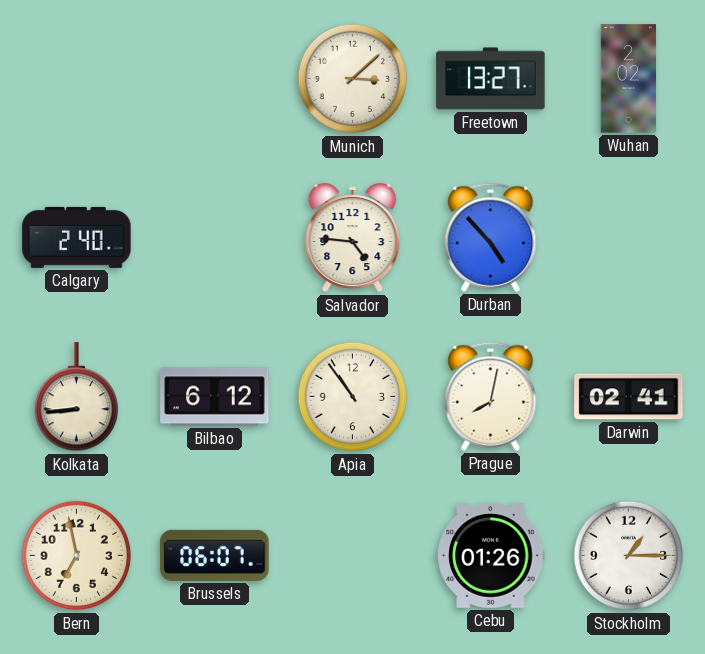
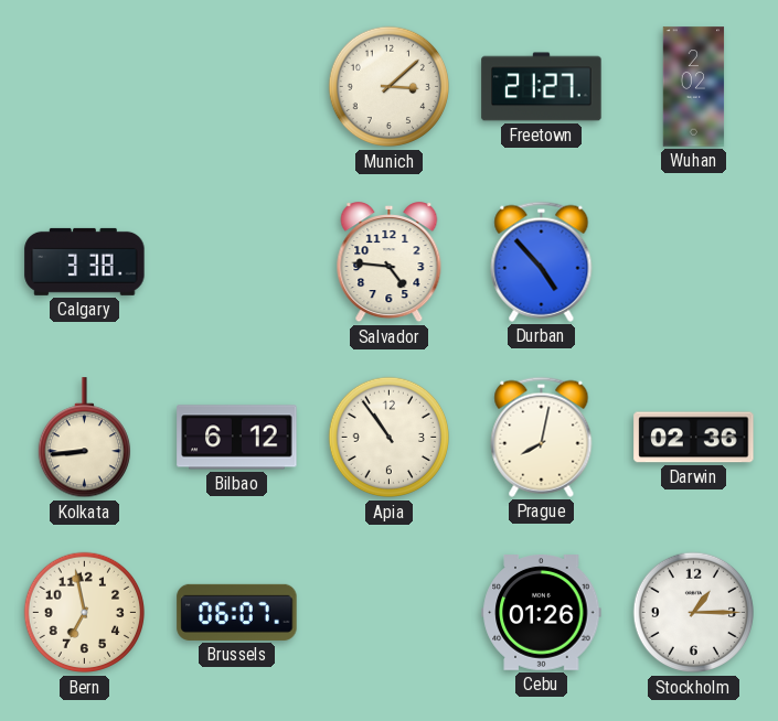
Freetown: 13:27 -> 21:27 (542, 87)
Calgary: 2:40 -> 3:38 (85, 261)
Darwin: 02:41 -> 02:36 (694, 438)
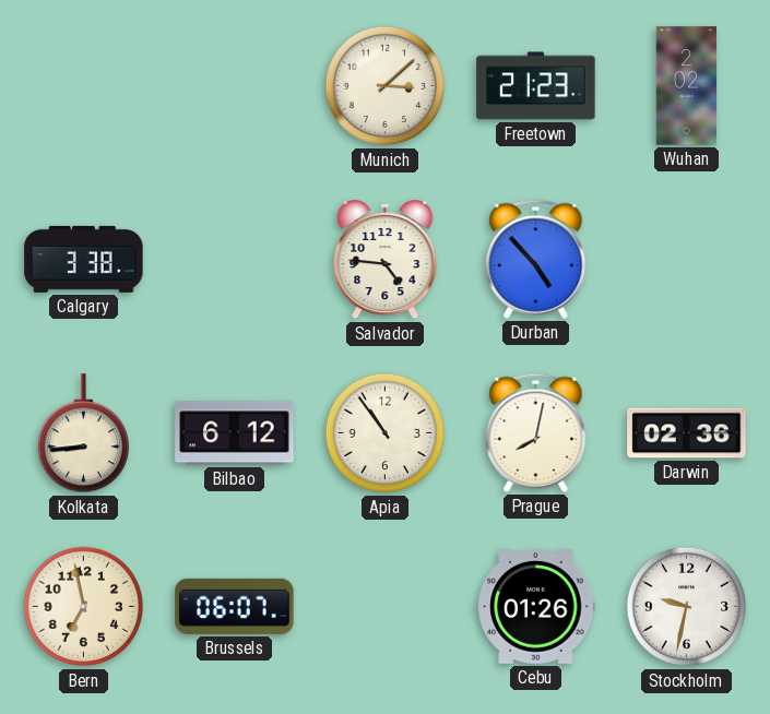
Freetown: 21:27 -> 21:23 (536, 86)
Stockholm: 1:15 -> 9:32 (687, 607)
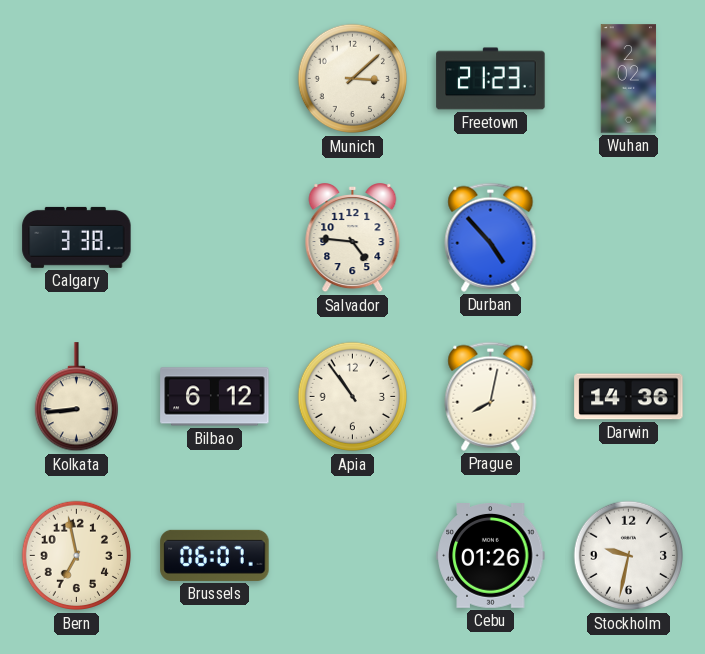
Darwin: 02:36 -> 14:36 (629, 397)
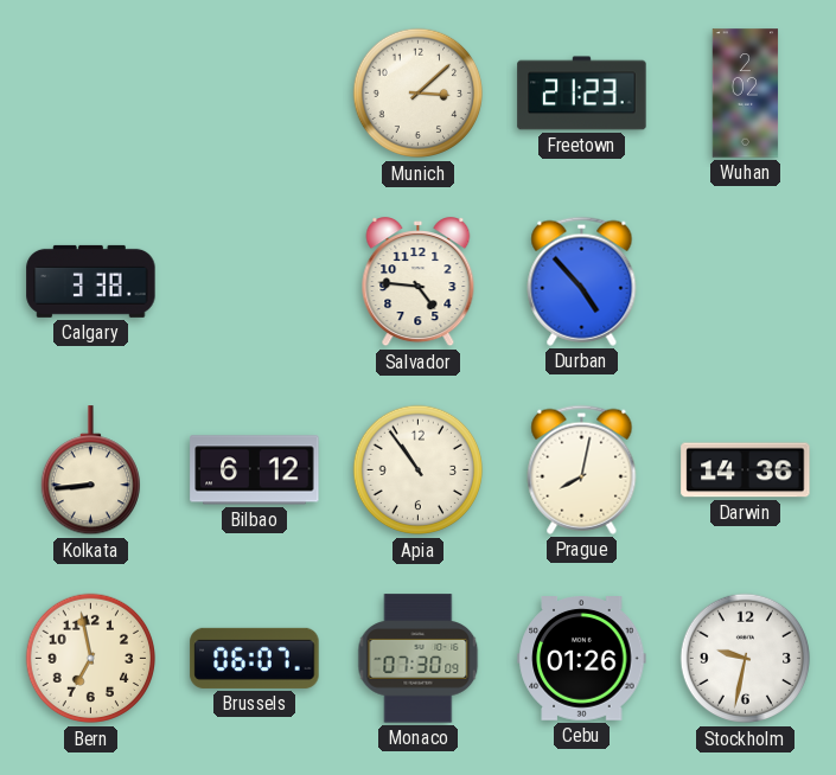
Monaco: none -> 07:30 (419, 659)
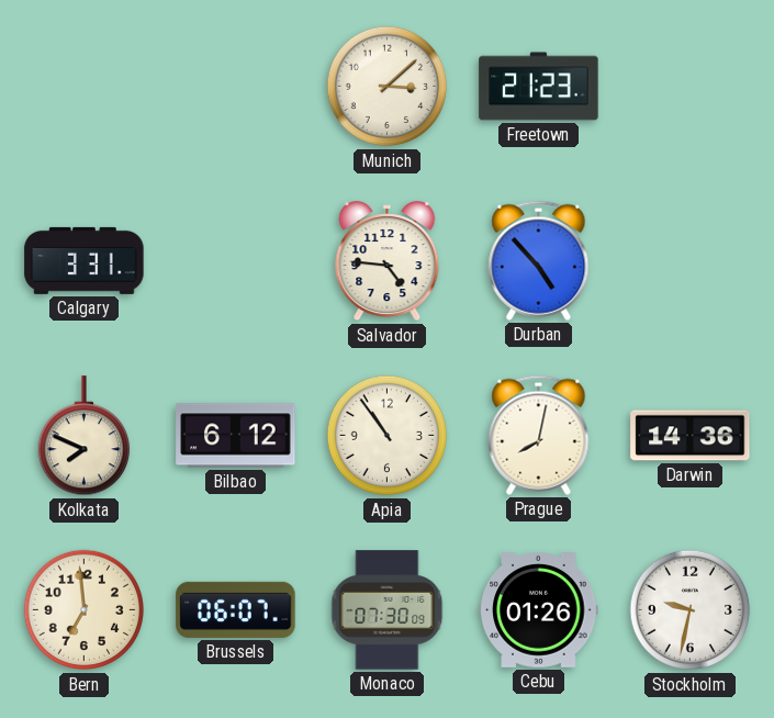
Wuhan: 2:02 -> none (746, 94)
Calgary: 3:38 -> 3:31 (85, 260)
Kolkata: 8:44 -> 7:49 (83, 436)
Bern: 6:58 -> 6:59 (85, 610)
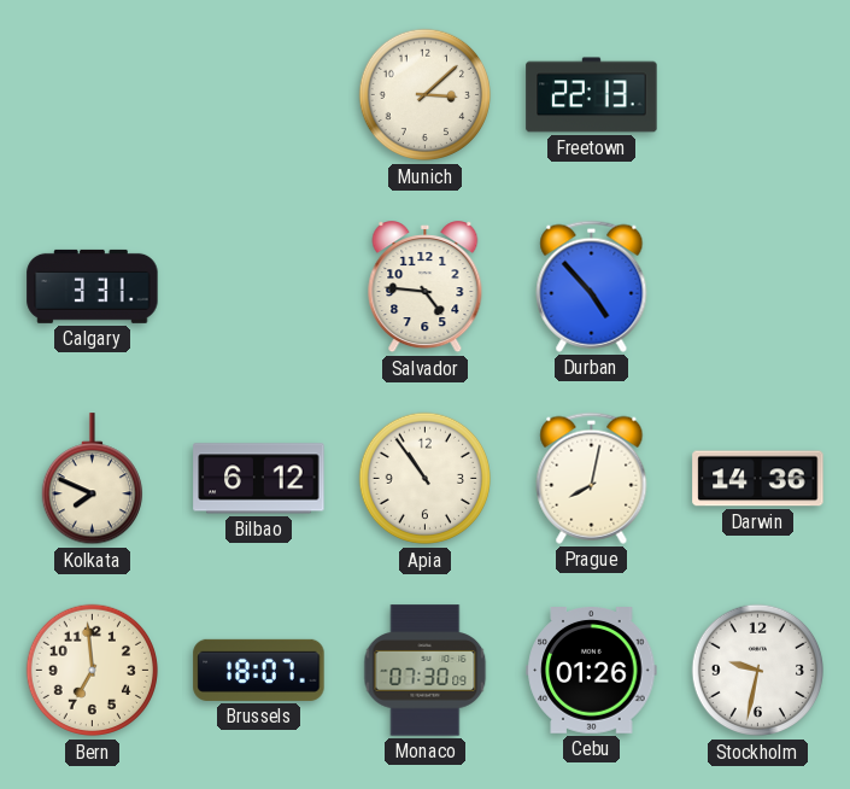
Freetown: 21:23 -> 22:13 (592, 95)
Brussels: 06:07 -> 18:07 (259, 670)
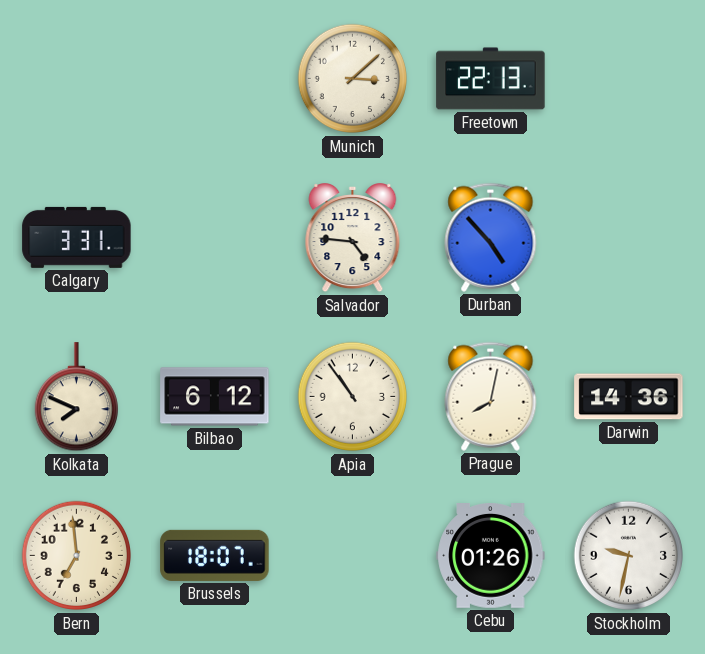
Monaco: 07:30 -> none (426, 671)
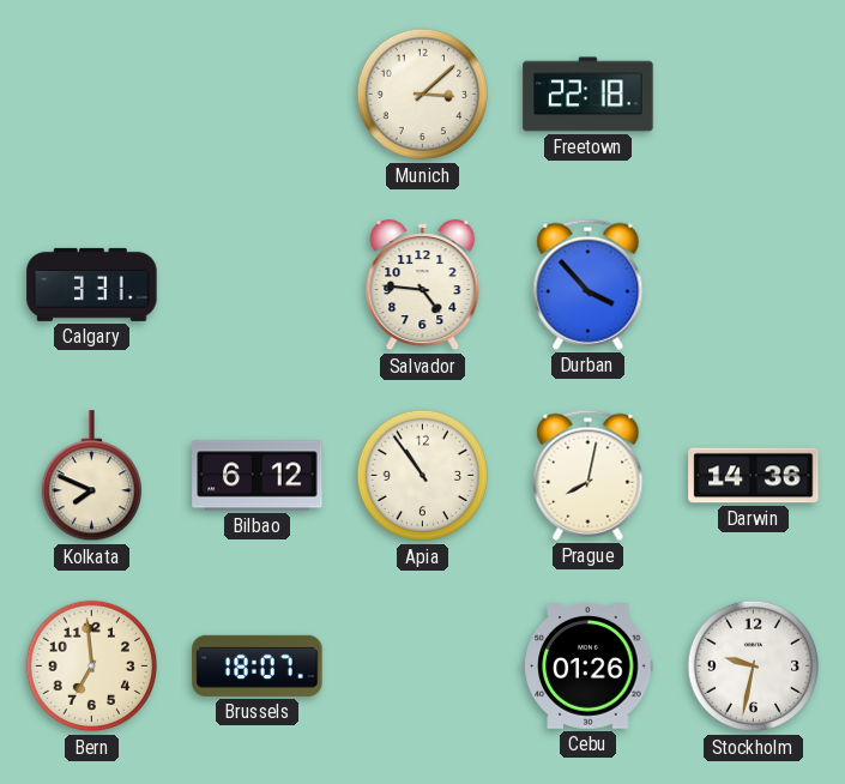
Freetown: 22:13 -> 22:18 (589, 95)
Durban: 4:53 -> 3:53 (589, 284)
